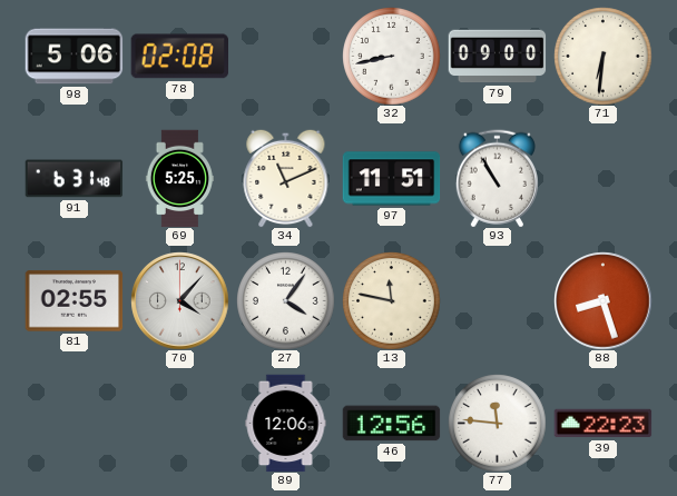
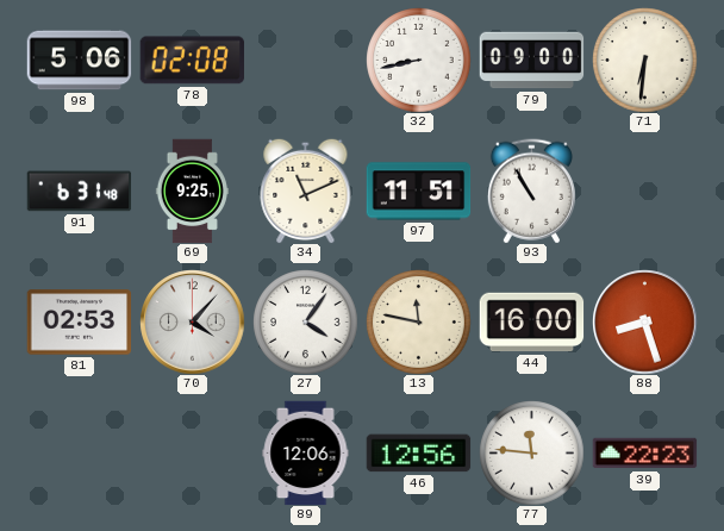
69: 5:25 -> 9:25 (192, 190)
81: 02:55 -> 02:53 (79, 323)
44: none -> 16:00 (531, 323)
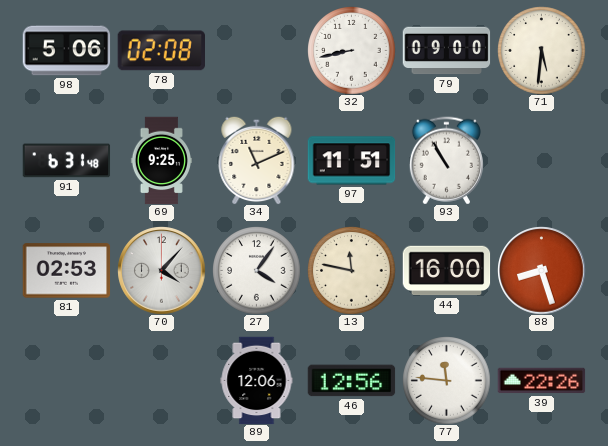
71: 6:31 -> 5:31 (541, 50)
39: 22:23 -> 22:26 (541, 381)
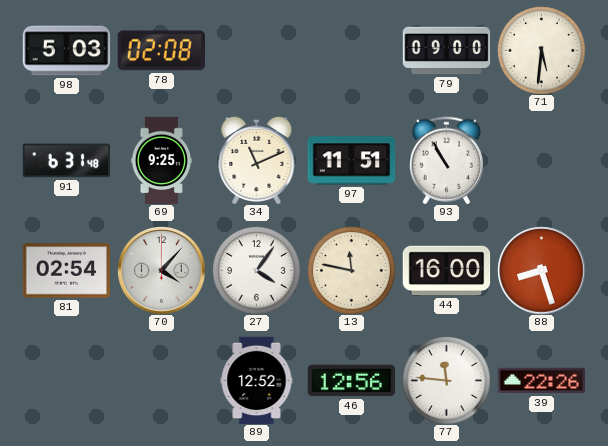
98: 5:06 -> 5:03 (66, 51)
32: 8:43 -> none (351, 50)
81: 02:53 -> 02:54 (66, 271)
89: 12:06 -> 12:52 (257, 380)
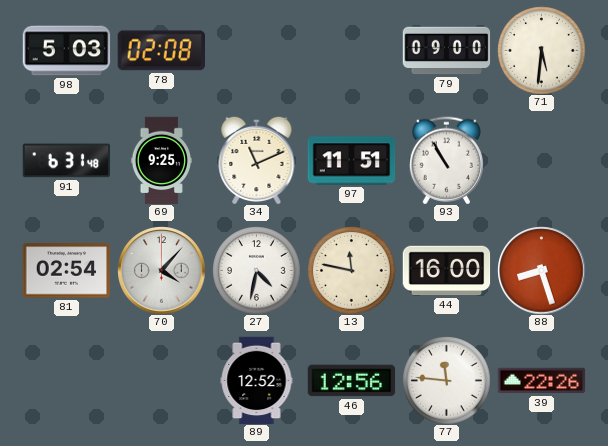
27: 4:06 -> 4:32 (256, 270)
